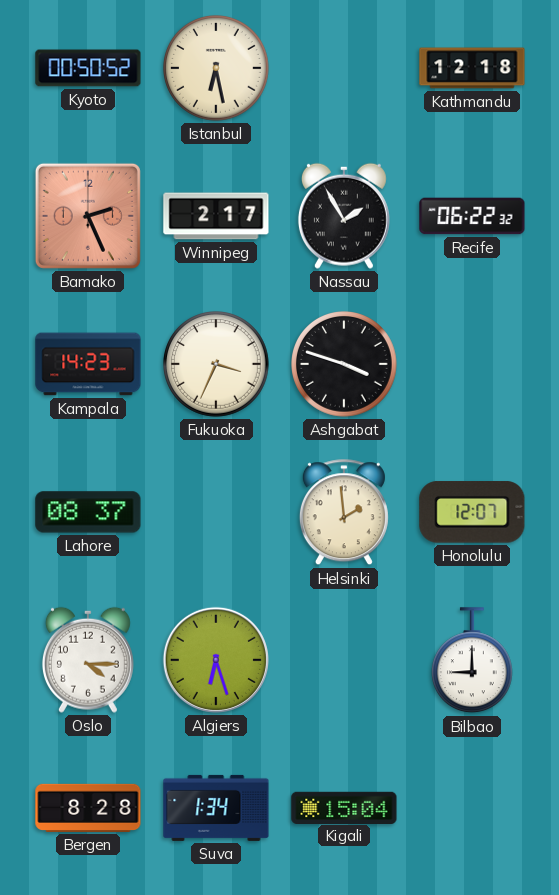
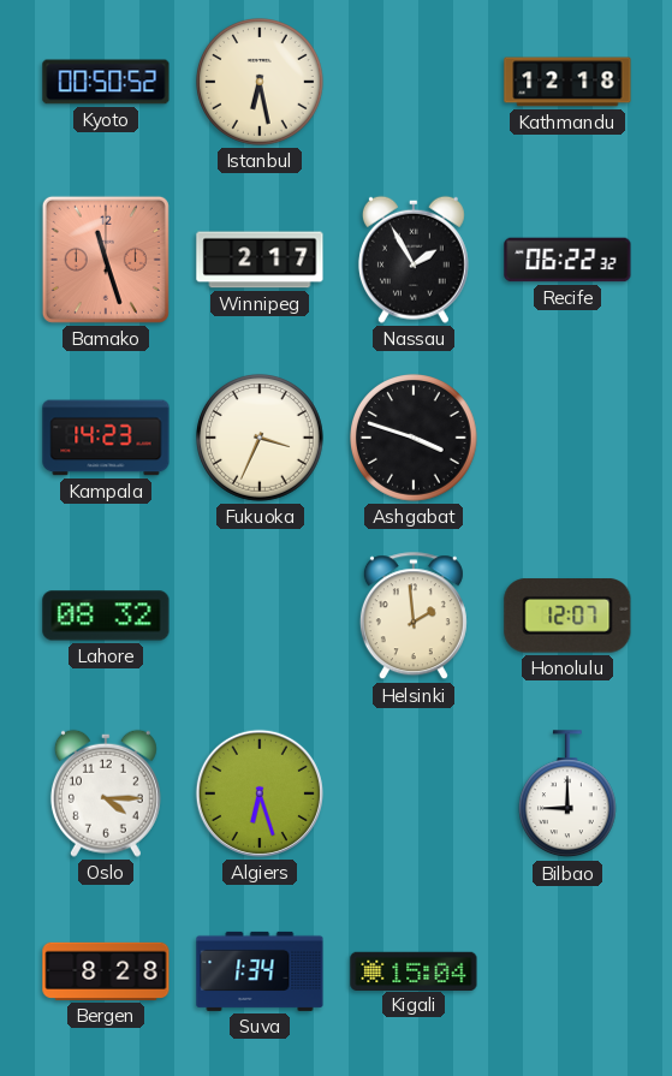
Bamako: 2:26 -> 11:27 (106, 260)
Lahore: 08:37 -> 08:32 (106, 616)
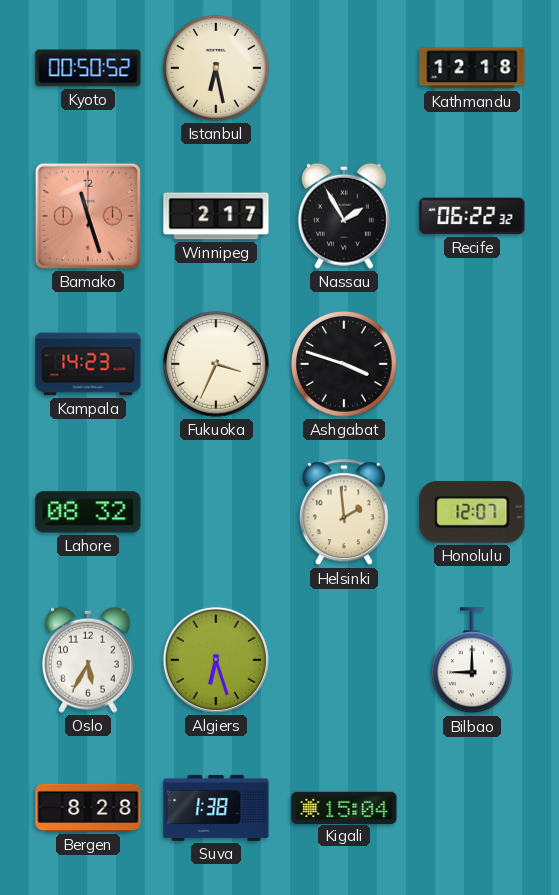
Oslo: 4:15 -> 5:35 (88, 660)
Suva: 1:34 -> 1:38 (216, 808)
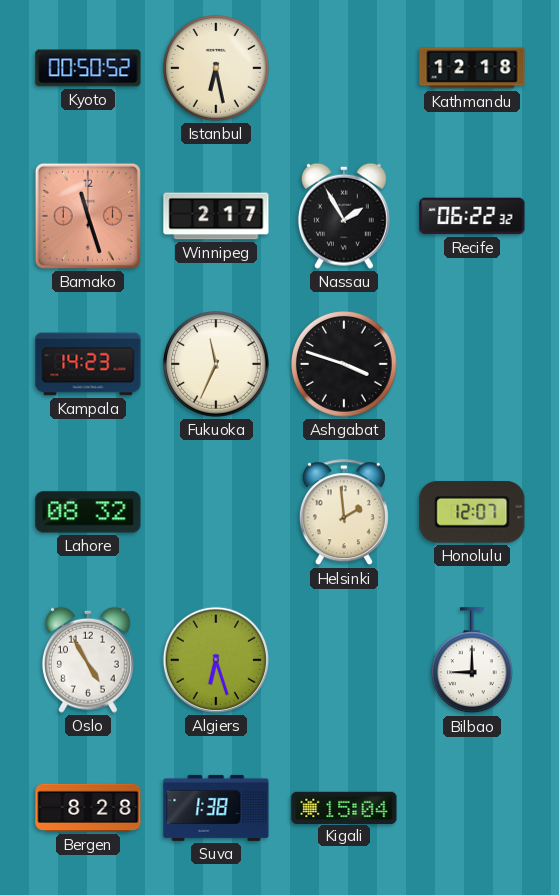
Fukuoka: 3:34 -> 11:34 (217, 365)
Oslo: 5:35 -> 4:55 (88, 660)
